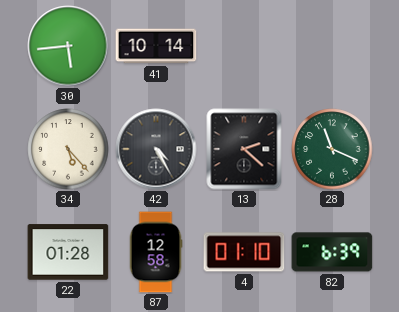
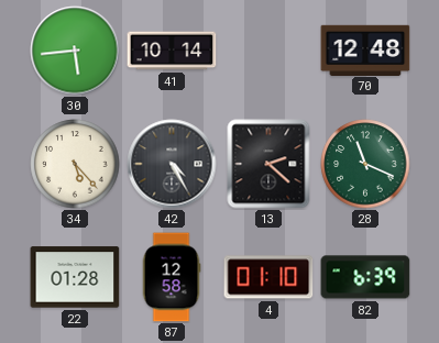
70: none -> 12:48 (365, 49)
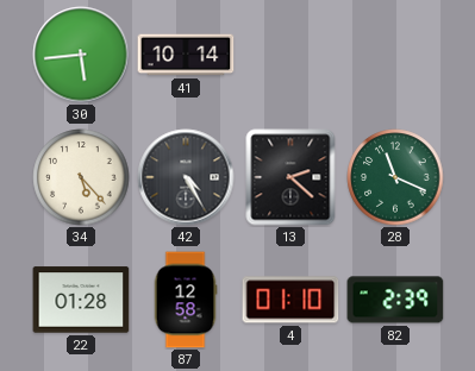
70: 12:48 -> none (365, 49)
82: 6:39 -> 2:39 (395, 300)
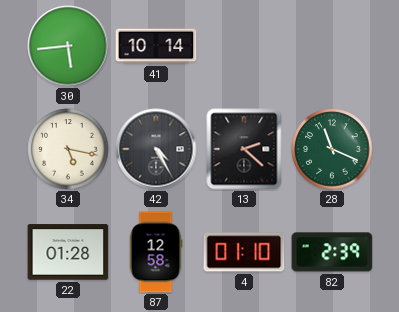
34: 5:23 -> 5:17 (68, 149)
